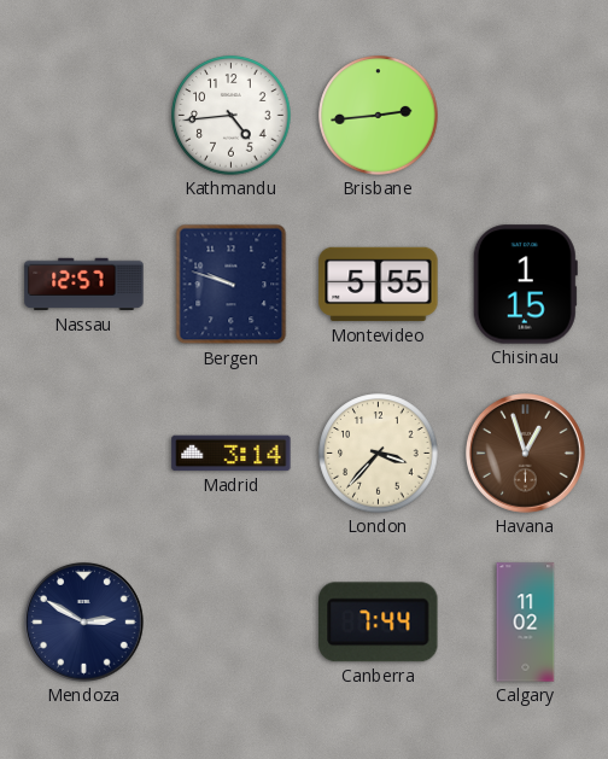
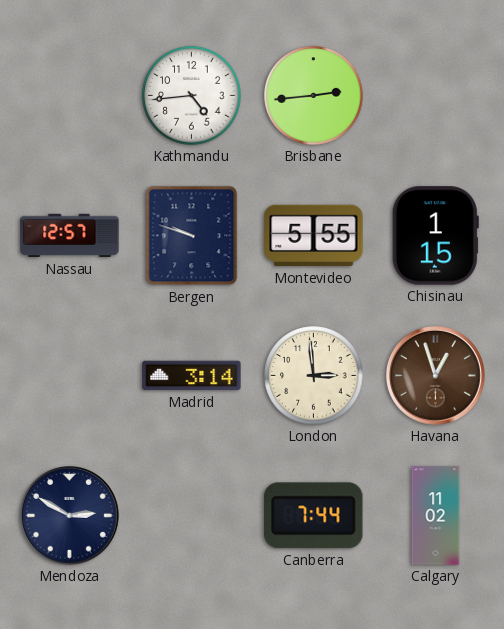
London: 3:37 -> 2:59 (314, 376)
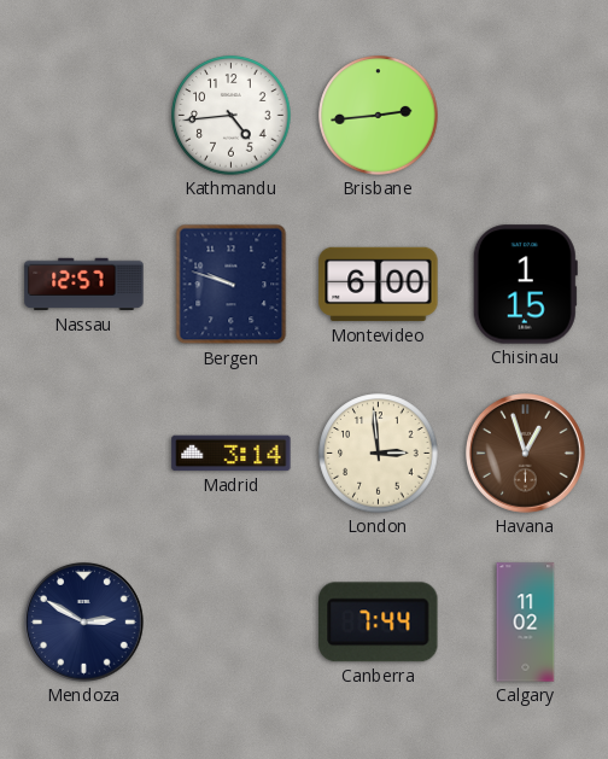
Montevideo: 5:55 -> 6:00 (379, 285)
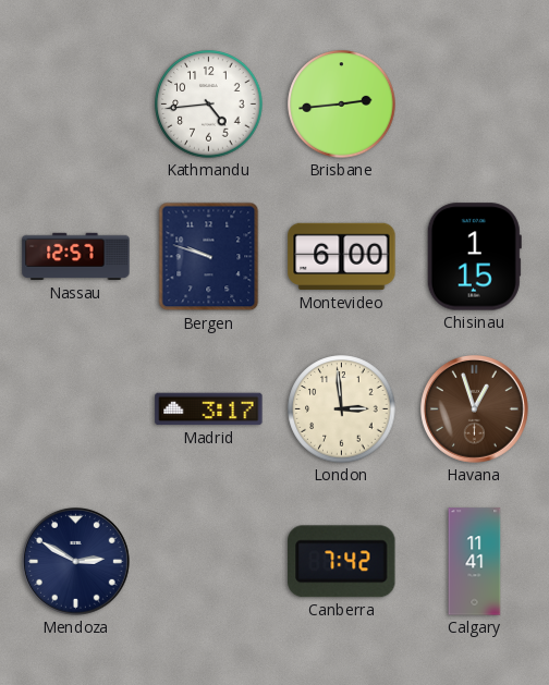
Madrid: 3:14 -> 3:17 (209, 409)
Canberra: 7:44 -> 7:42 (342, 562)
Calgary: 11:02 -> 11:41 (475, 562)
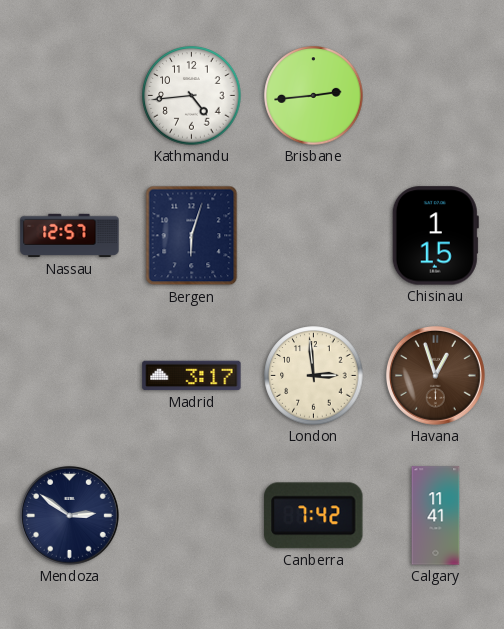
Bergen: 9:48 -> 6:03 (192, 236)
Montevideo: 6:00 -> none (342, 257)
Mendoza: 2:50 -> 2:51 (70, 516)
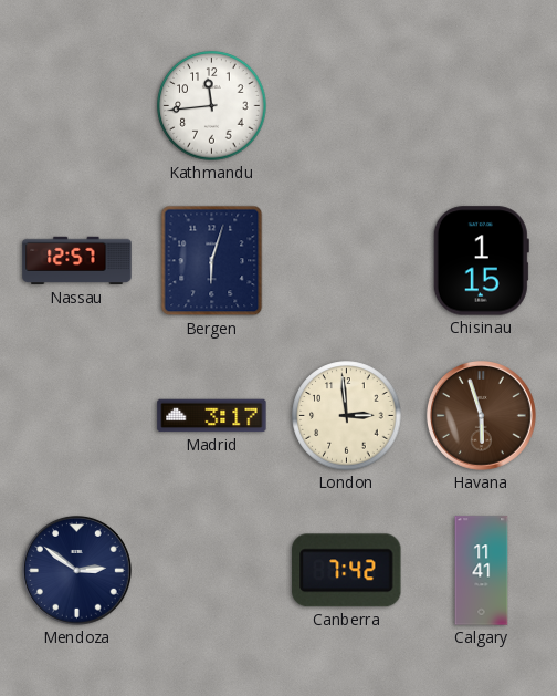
Kathmandu: 4:44 -> 11:44 (212, 106)
Brisbane: 2:44 -> none (314, 96)
Havana: 12:57 -> 5:57 (482, 416)
